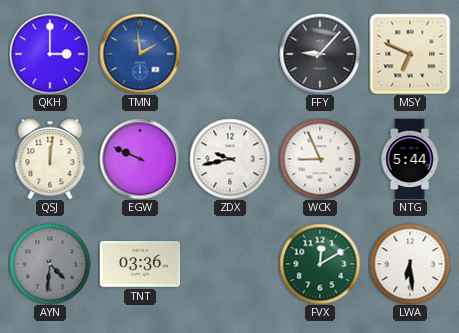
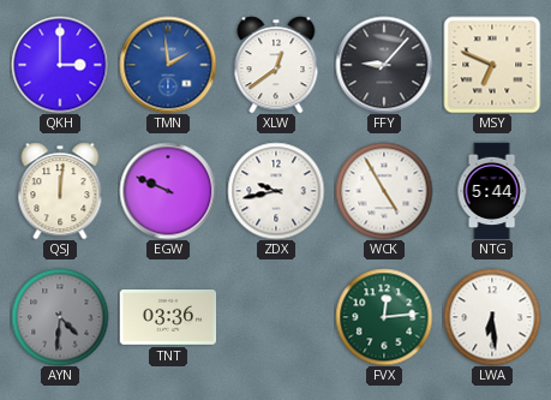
XLW: none -> 12:39 (276, 65)
WCK: 8:56 -> 4:55 (384, 191)
FVX: 12:10 -> 12:14 (384, 317)
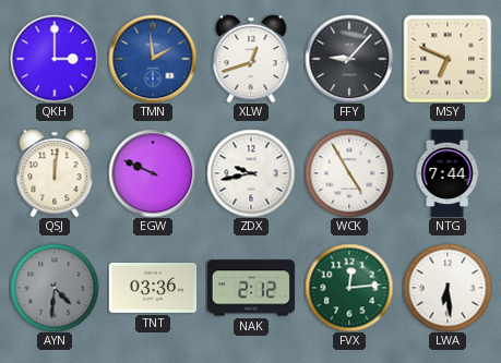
XLW: 12:39 -> 12:42 (251, 59)
NTG: 5:44 -> 7:44 (448, 173)
NAK: none -> 2:12 (251, 288)
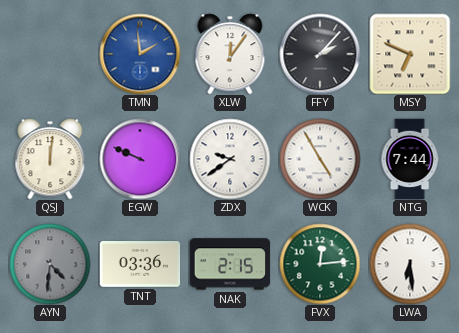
QKH: 3:00 -> none (55, 59)
XLW: 12:42 -> 12:06 (230, 54)
FFY: 9:07 -> 2:07 (320, 54)
ZDX: 9:43 -> 9:39 (230, 159)
NAK: 2:12 -> 2:15 (230, 264)
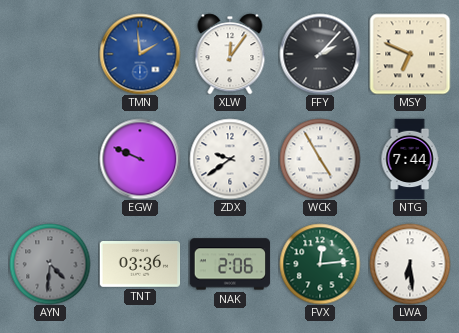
QSJ: 12:01 -> none (50, 159)
NAK: 2:15 -> 2:06 (230, 264)
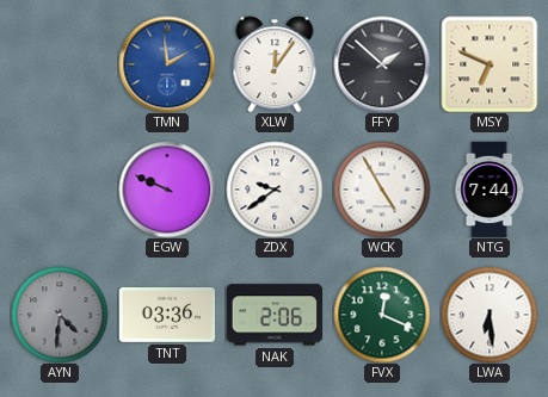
FFY: 2:07 -> 1:52 (382, 64)
FVX: 12:14 -> 12:19 (382, 315)
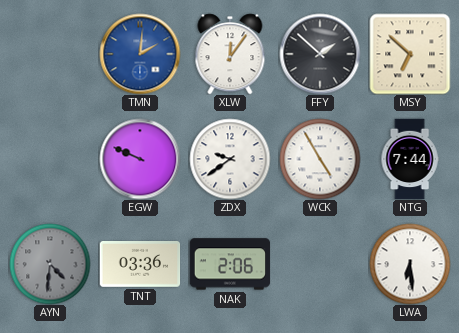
TMN: 1:59 -> 2:01 (140, 54)
MSY: 6:49 -> 6:52 (410, 54)
FVX: 12:19 -> none (382, 315)
